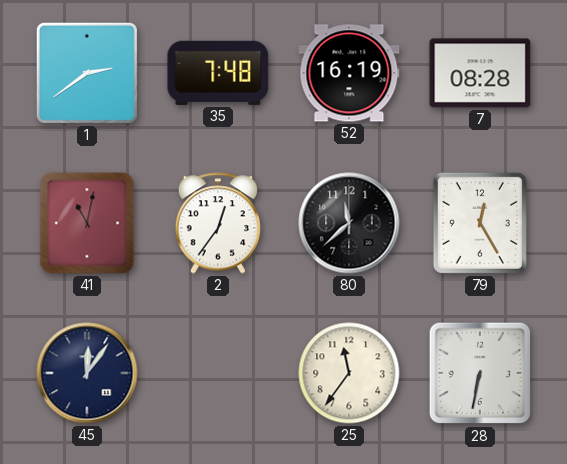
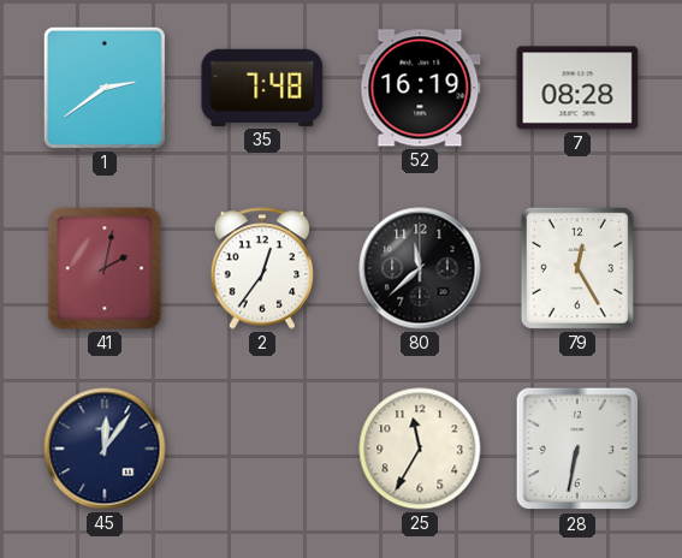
41: 11:02 -> 2:02 (105, 268)
25: 11:36 -> 11:35 (420, 449)
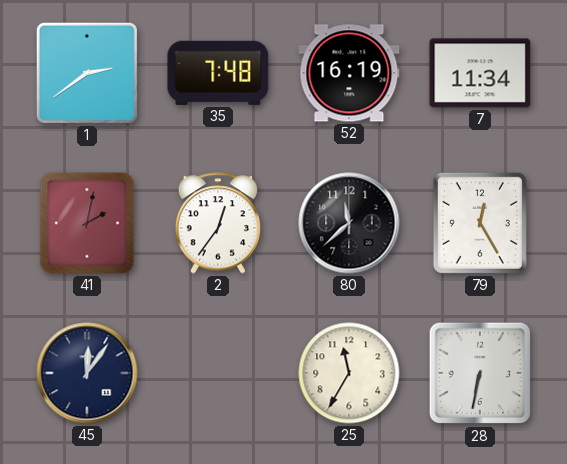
7: 08:28 -> 11:34 (480, 73)
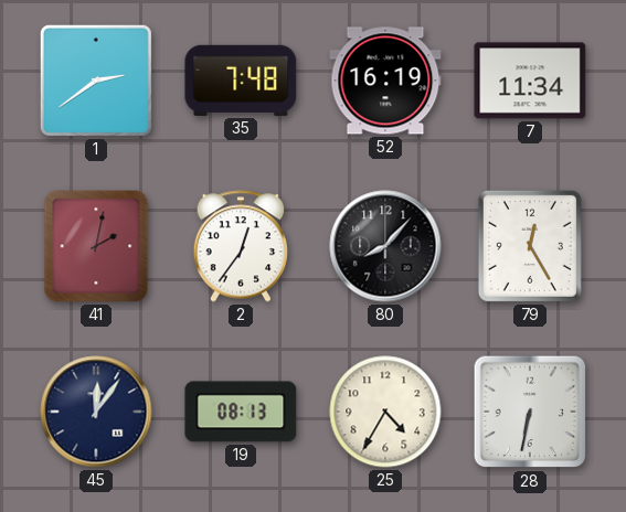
80: 11:38 -> 8:07 (385, 246)
19: none -> 08:13 (241, 412)
25: 11:35 -> 4:35 (385, 412)
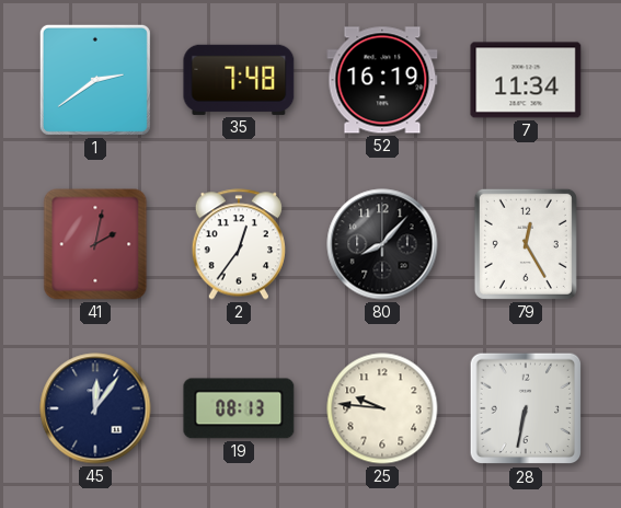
25: 4:35 -> 9:46 (382, 408)
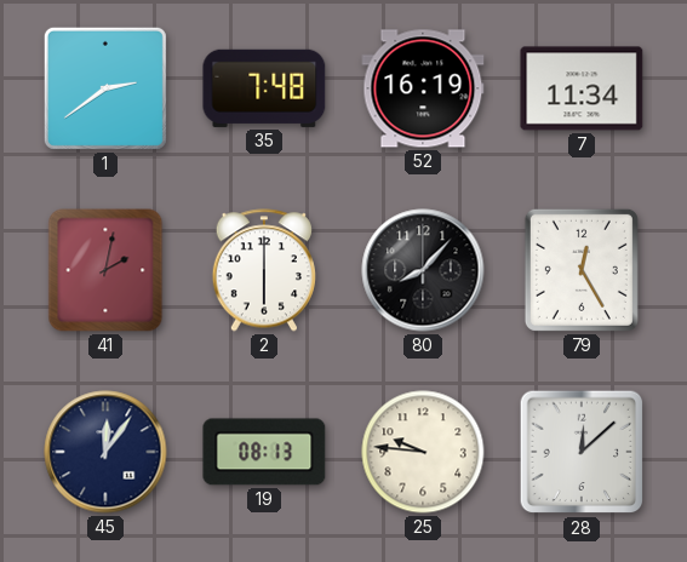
2: 12:36 -> 6:00 (263, 270)
28: 6:32 -> 12:08 (582, 452)
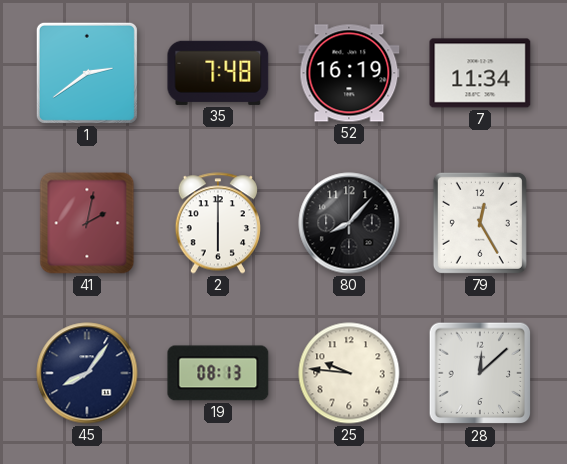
45: 12:06 -> 8:06 (87, 373)
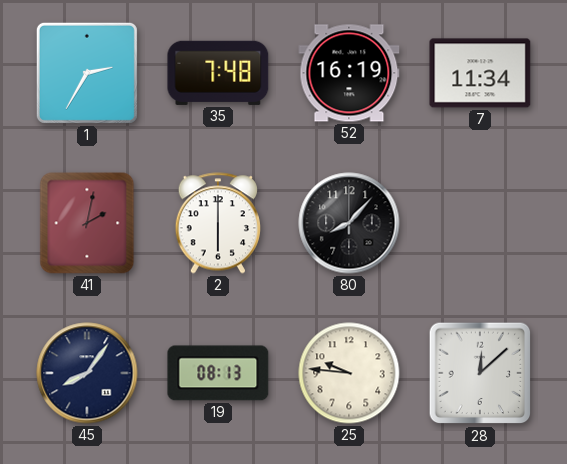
1: 2:39 -> 2:35 (87, 73)
79: 12:25 -> none (480, 223)
